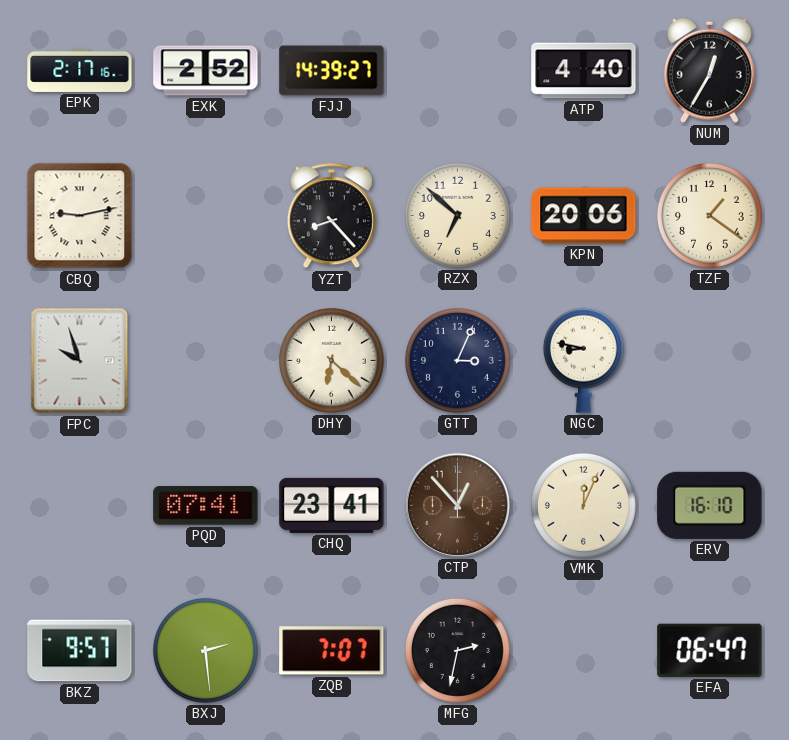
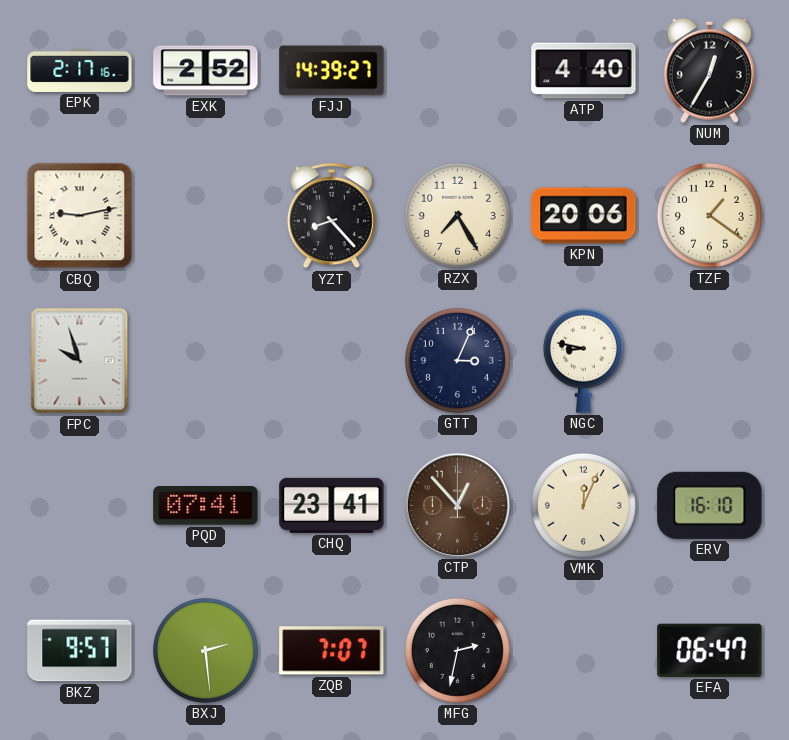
RZX: 6:52 -> 7:25 (457, 215)
DHY: 6:22 -> none (331, 360)
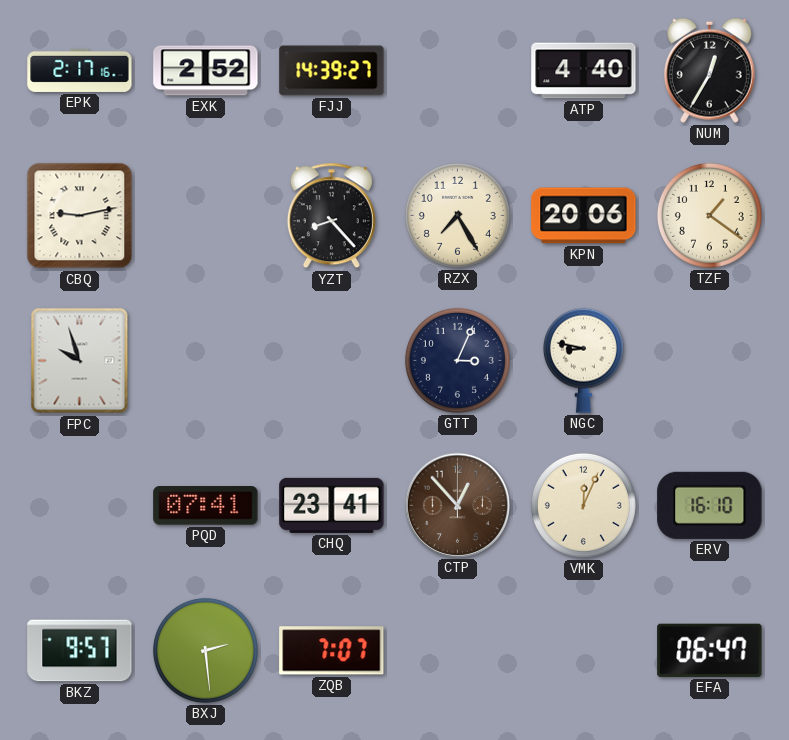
MFG: 2:32 -> none (457, 650)
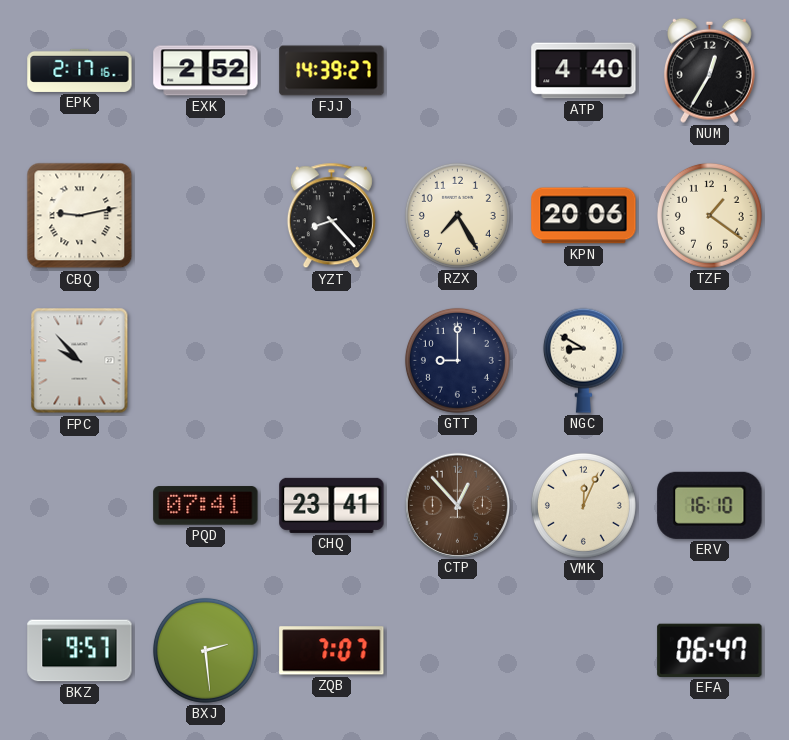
FPC: 9:57 -> 9:53 (80, 361)
GTT: 3:04 -> 9:00 (457, 360)
NGC: 8:47 -> 8:50 (583, 360)
